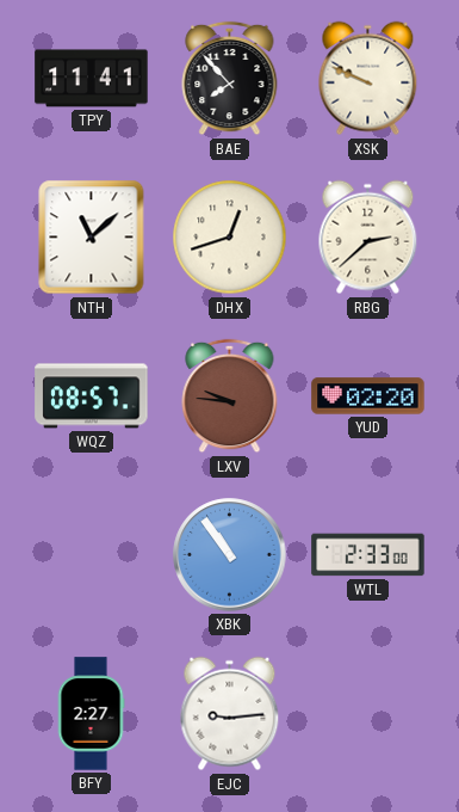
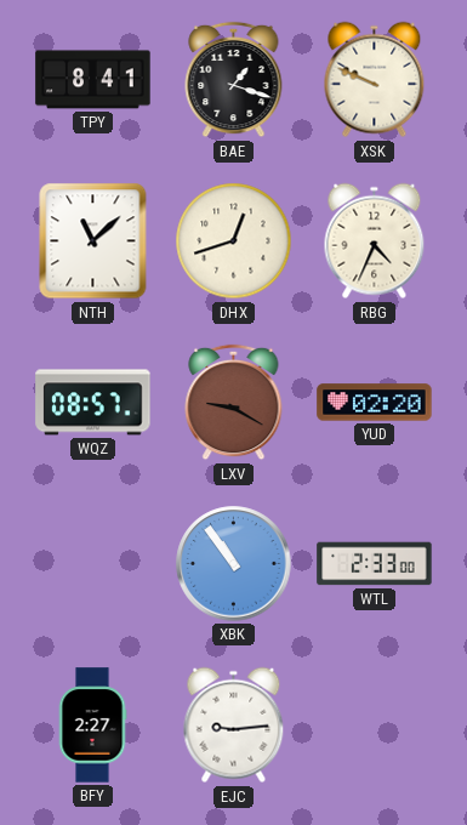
TPY: 11:41 -> 8:41 (93, 80)
BAE: 7:53 -> 1:18 (234, 80)
RBG: 2:38 -> 4:34 (375, 241)
LXV: 9:46 -> 9:20 (234, 403)
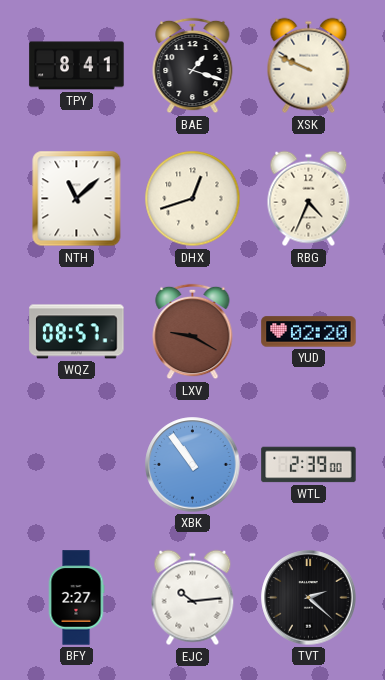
WTL: 2:33 -> 2:39 (309, 465)
EJC: 9:14 -> 10:14 (193, 598)
TVT: none -> 2:22 (309, 598)
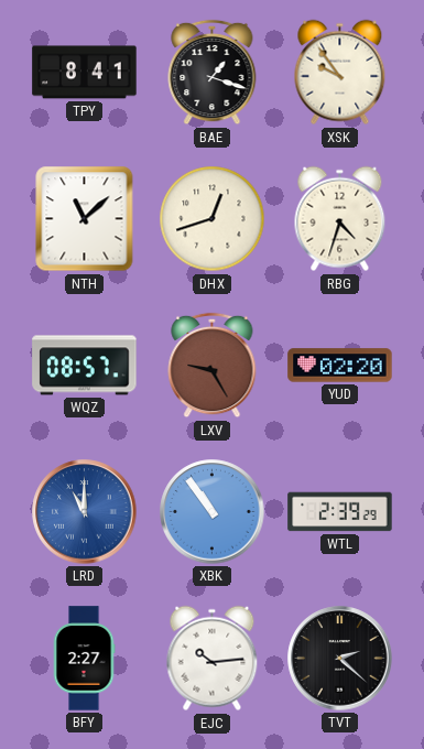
XSK: 9:49 -> 9:54 (340, 73)
RBG: 4:34 -> 4:33 (340, 219)
LXV: 9:20 -> 9:25 (213, 366)
LRD: none -> 11:00 (85, 512)
WTL: 2:39:00 -> 2:39:29 (340, 512)
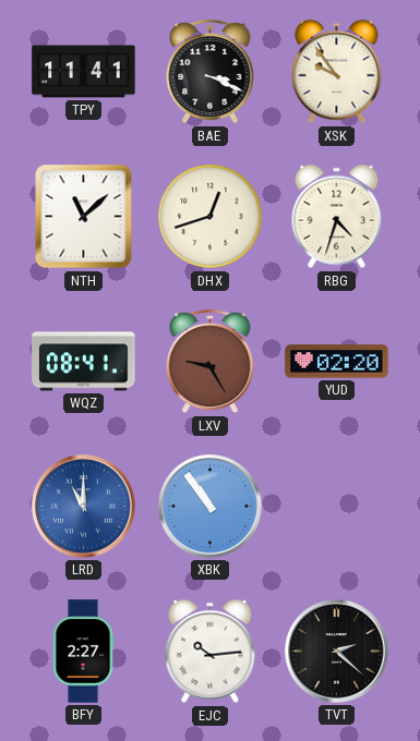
TPY: 8:41 -> 11:41 (84, 72)
BAE: 1:18 -> 3:19 (211, 72)
WQZ: 08:57 -> 08:41 (84, 362)
WTL: 2:39 -> none (340, 512)
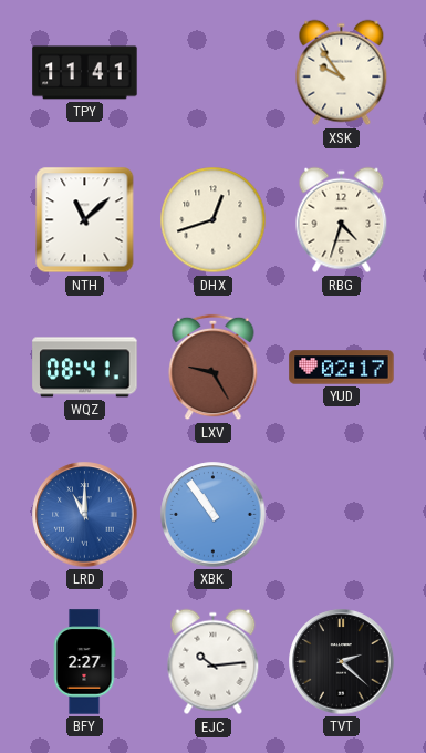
BAE: 3:19 -> none (211, 72)
YUD: 02:20 -> 02:17 (342, 368)
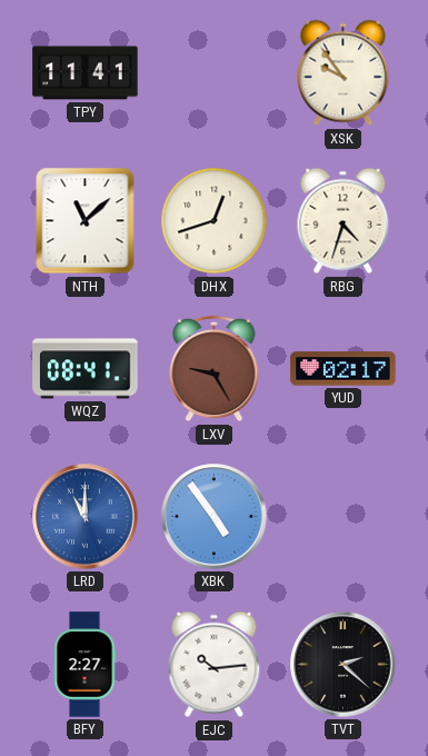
XBK: 10:54 -> 4:54 (215, 517)
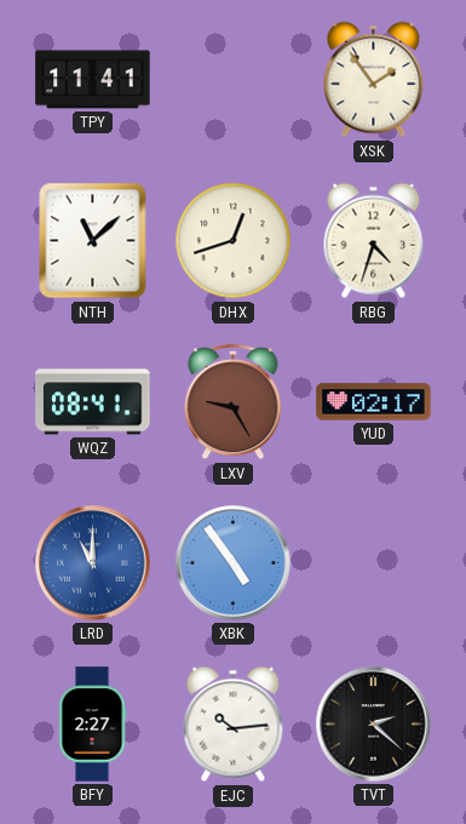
XSK: 9:54 -> 1:54 (374, 80)
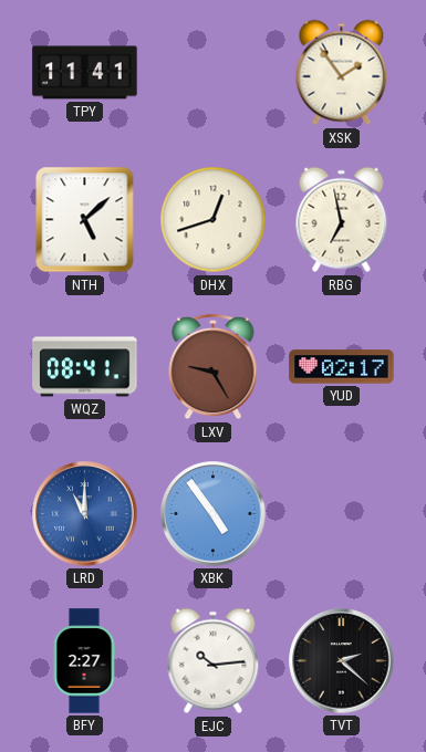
NTH: 11:08 -> 5:08 (85, 220)
RBG: 4:33 -> 6:58 (342, 220)
